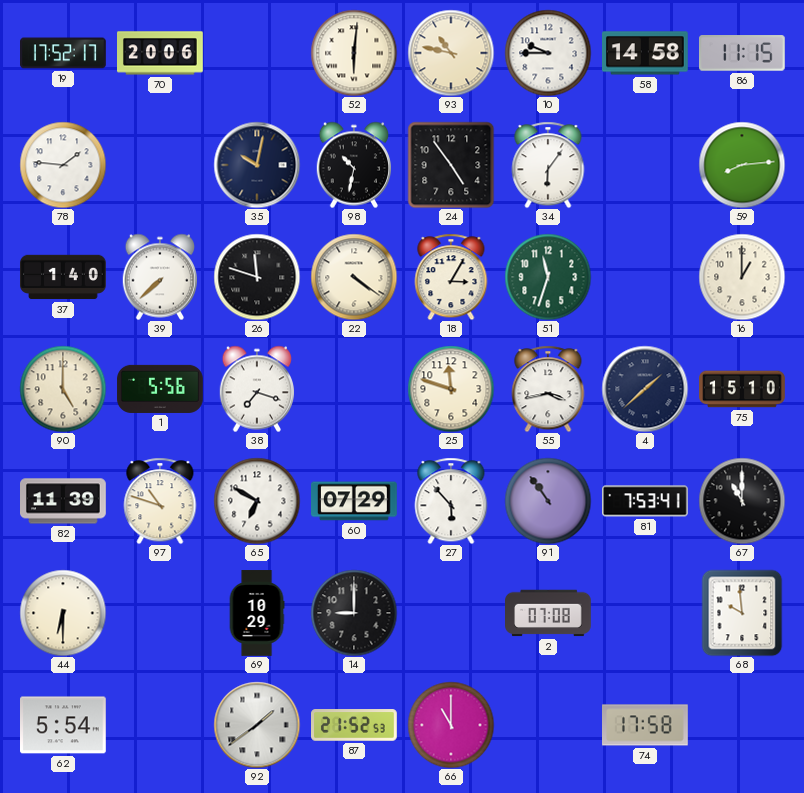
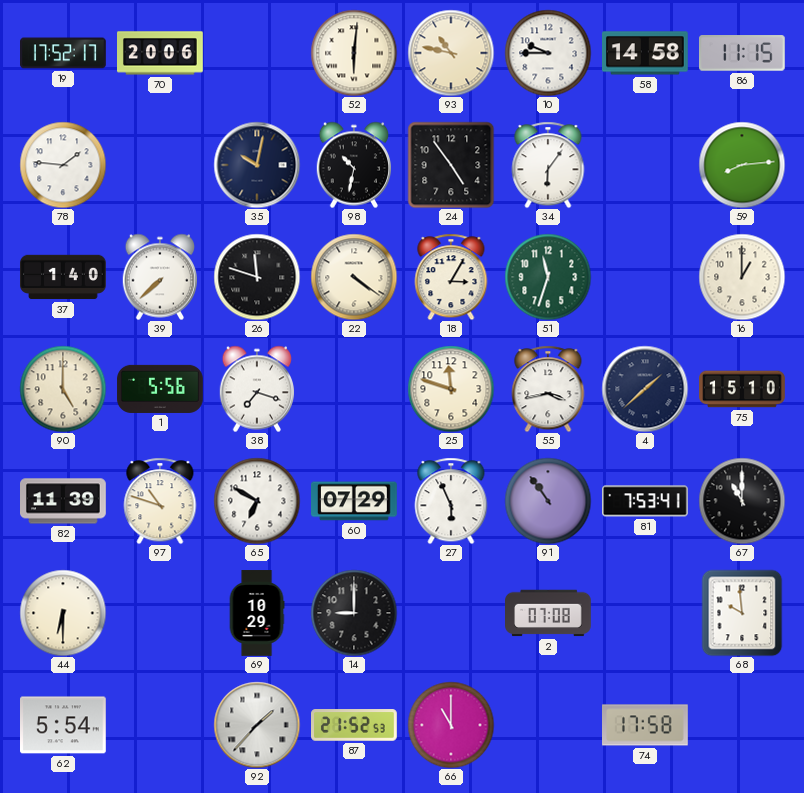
27: 5:53 -> 5:56 (451, 501)
92: 1:39 -> 1:37 (257, 725)
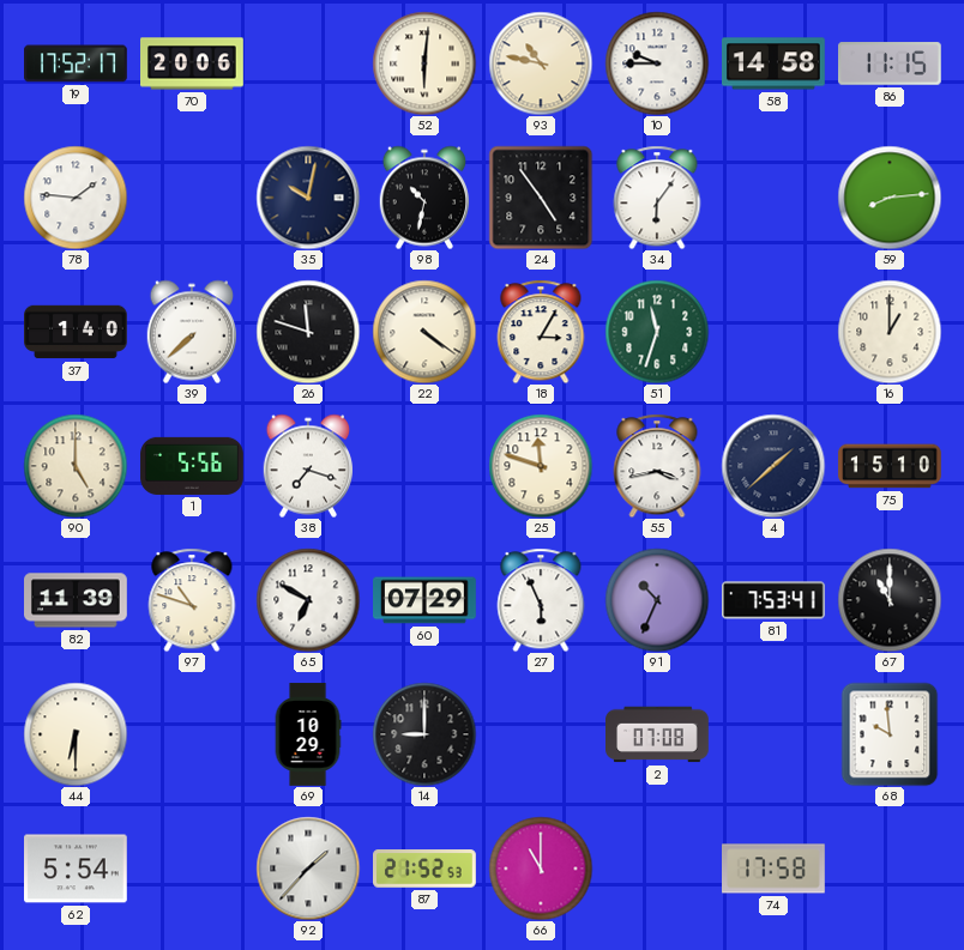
91: 10:54 -> 10:34 (657, 600)
